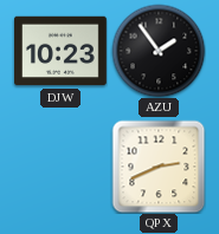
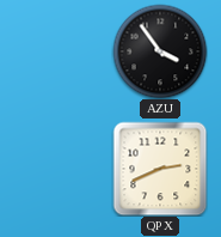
DJW: 10:23 -> none (62, 51)
AZU: 1:54 -> 3:54 (160, 51)
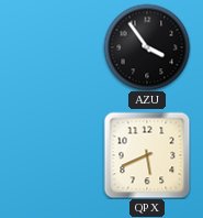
QPX: 2:41 -> 5:41 (147, 155)
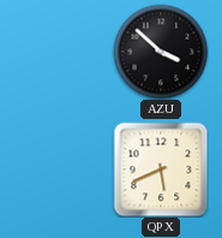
AZU: 3:54 -> 3:52 (161, 52)
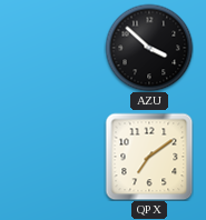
QPX: 5:41 -> 7:09 (149, 157)
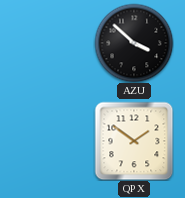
QPX: 7:09 -> 1:51 (134, 141)
